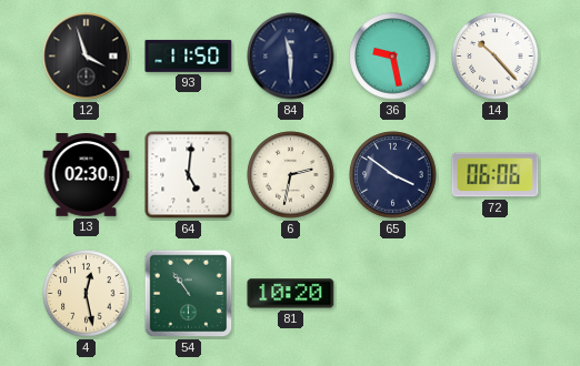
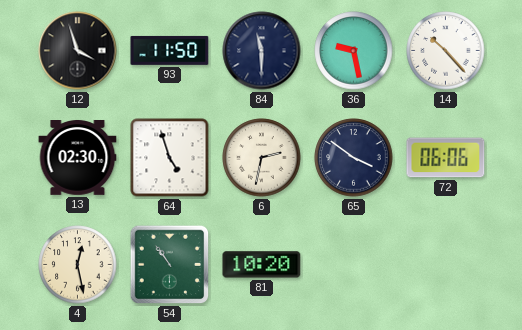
64: 5:01 -> 4:57 (170, 158)
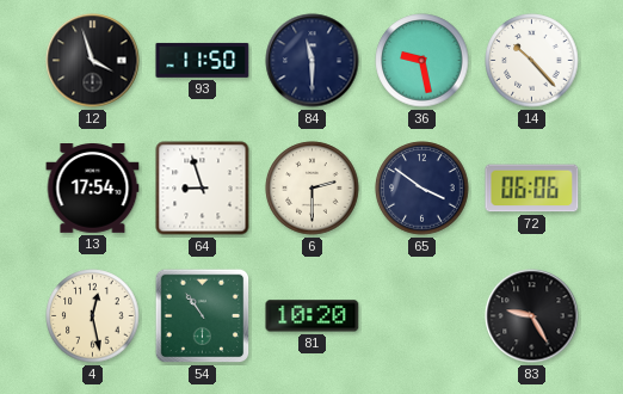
13: 02:30 -> 17:54 (93, 189)
64: 4:57 -> 8:57 (203, 189)
6: 2:32 -> 2:30 (313, 189)
83: none -> 9:25 (532, 316)
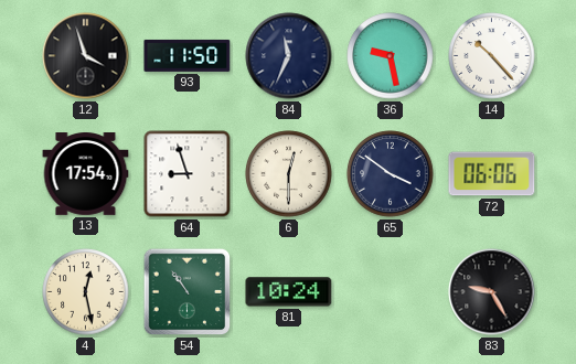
84: 11:30 -> 11:34 (289, 56)
6: 2:30 -> 12:30 (289, 174)
81: 10:20 -> 10:24 (289, 292)
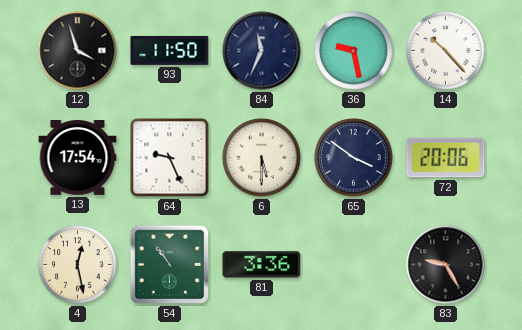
64: 8:57 -> 9:26 (170, 158)
6: 12:30 -> 5:30 (262, 158)
72: 06:06 -> 20:06 (446, 158)
81: 10:24 -> 3:36 (262, 265)
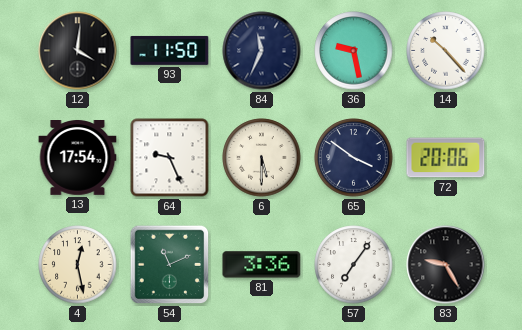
12: 3:57 -> 4:01 (78, 51)
54: 10:54 -> 11:11 (170, 265)
57: none -> 7:06 (354, 265)
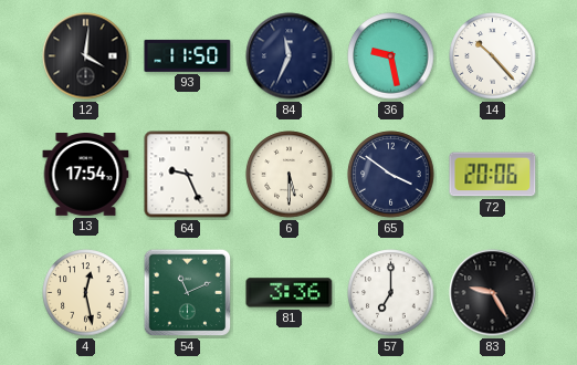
57: 7:06 -> 7:00 (391, 293)
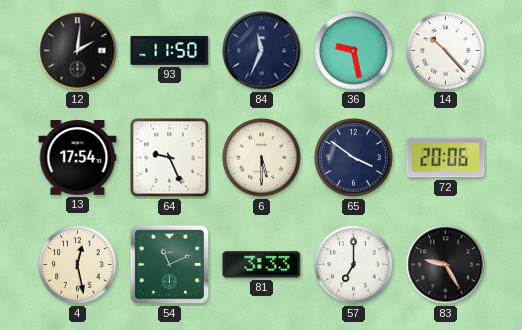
12: 4:01 -> 2:01 (78, 51)
81: 3:36 -> 3:33 (262, 265)
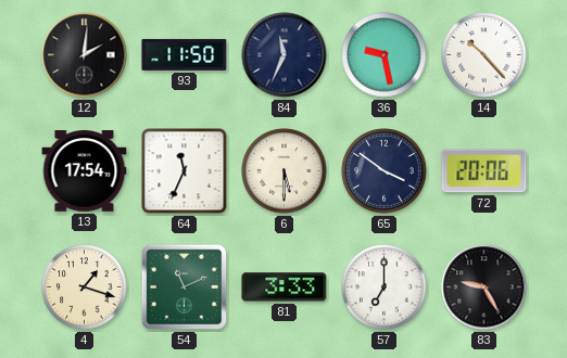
64: 9:26 -> 11:34 (185, 171)
4: 12:28 -> 1:18 (85, 287)
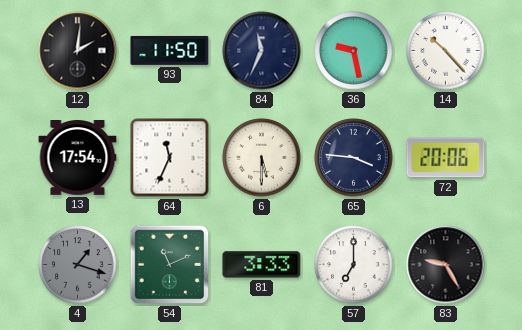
65: 3:51 -> 3:46 (354, 158)
4 dial: cream -> grey (78, 265)
